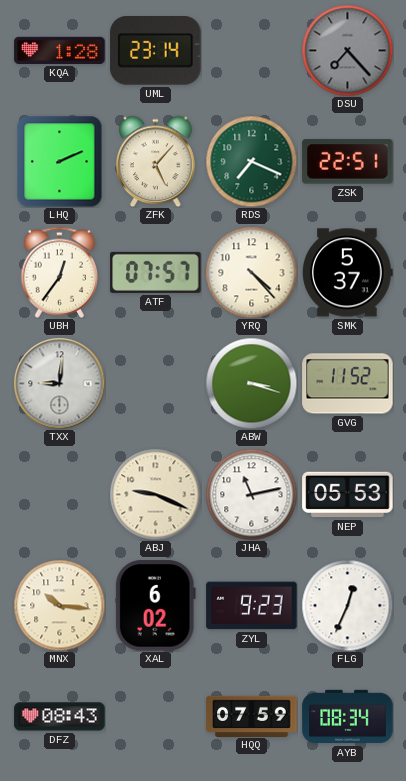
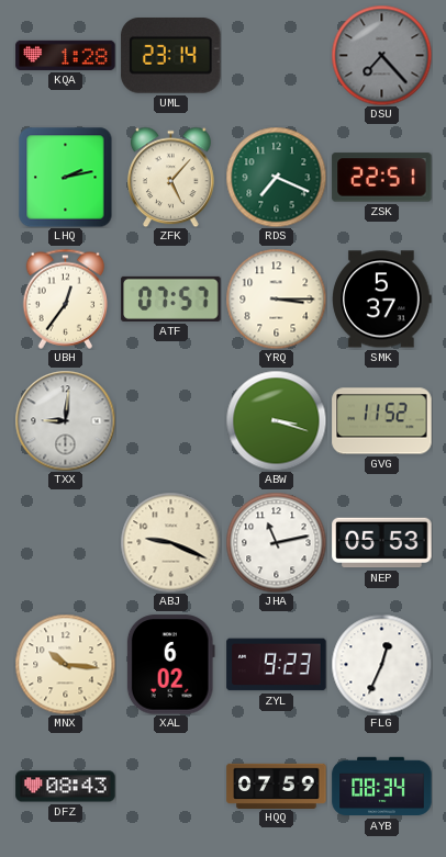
LHQ: 2:11 -> 2:13 (66, 177)
YRQ: 4:23 -> 3:15 (276, 298)
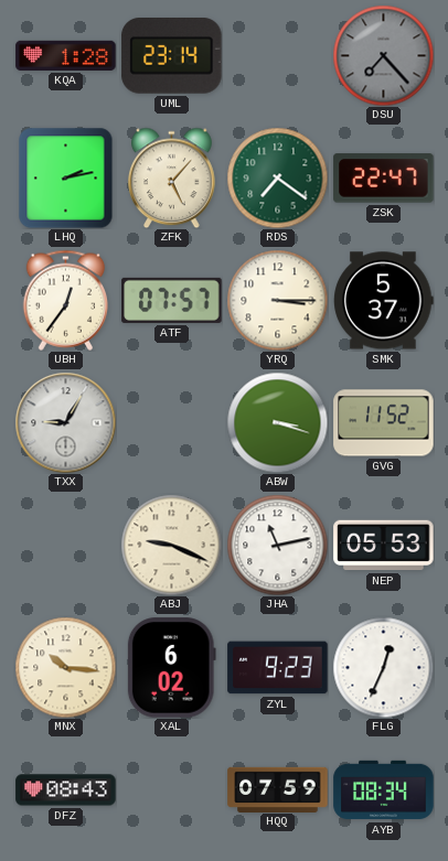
RDS: 7:19 -> 7:21 (277, 177)
ZSK: 22:51 -> 22:47 (384, 179)
TXX: 9:01 -> 9:05 (65, 422)
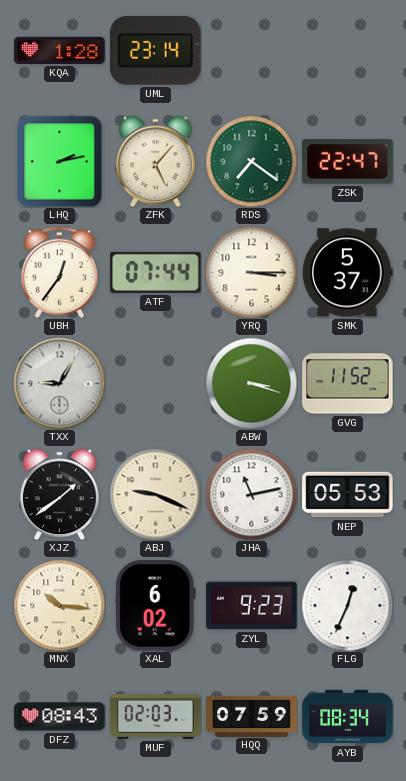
DSU: 7:23 -> none (383, 55)
ATF: 07:57 -> 07:44 (156, 272)
XJZ: none -> 1:39 (60, 494)
MUF: none -> 02:03 (156, 716)
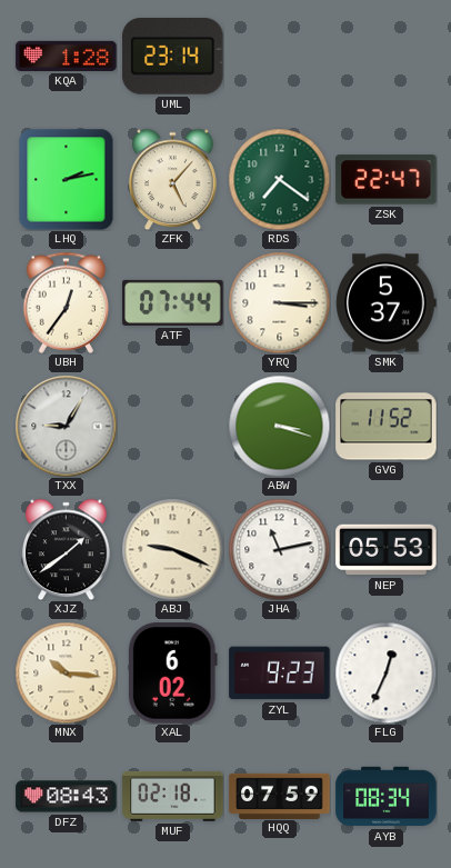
MUF: 02:03 -> 02:18 (173, 796)
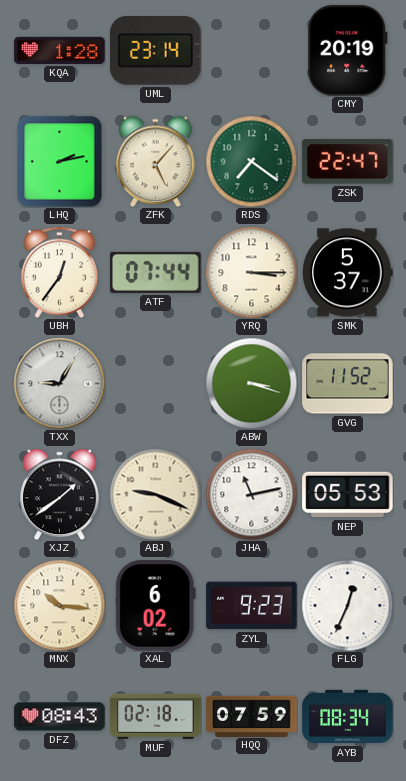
CMY: none -> 20:19 (347, 51)
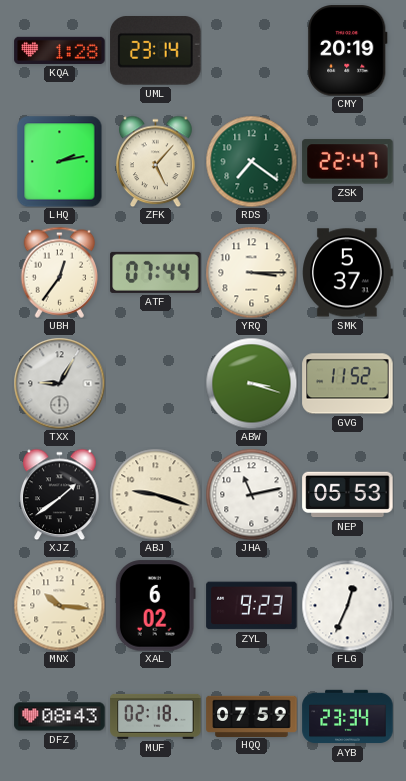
ABJ: 9:19 -> 9:18 (155, 494)
AYB: 08:34 -> 23:34 (348, 717)
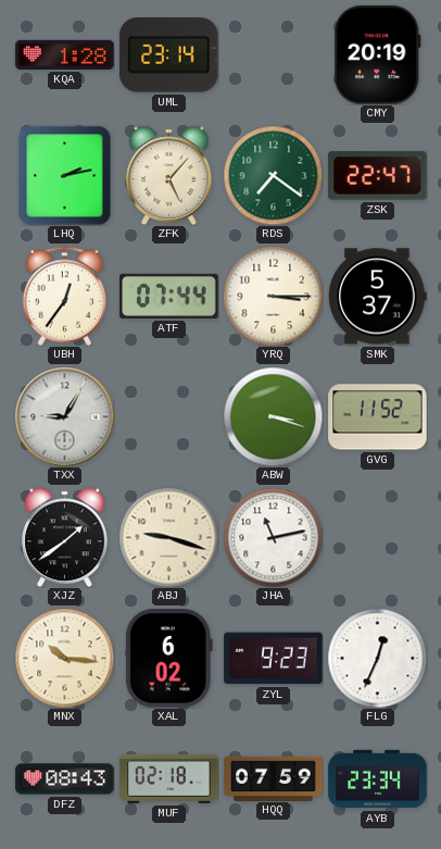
NEP: 05:53 -> none (348, 495)
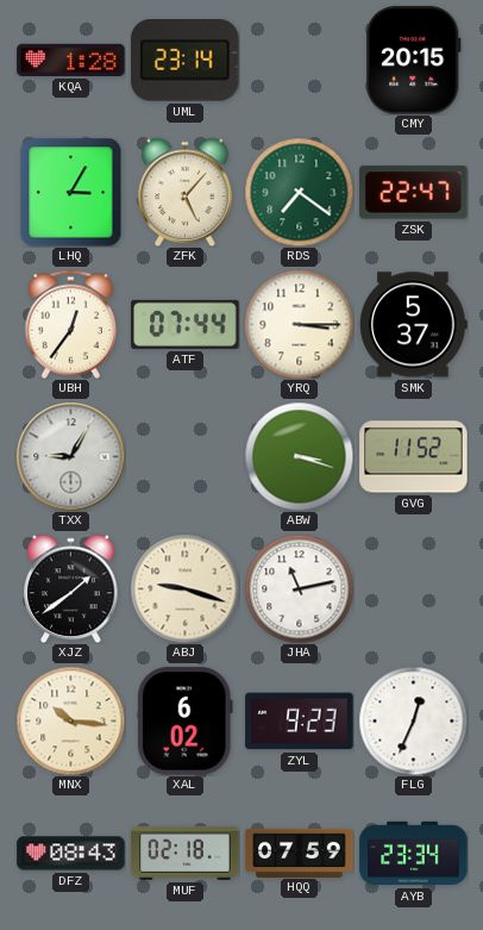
CMY: 20:19 -> 20:15 (413, 61)
LHQ: 2:13 -> 3:05 (71, 192)
